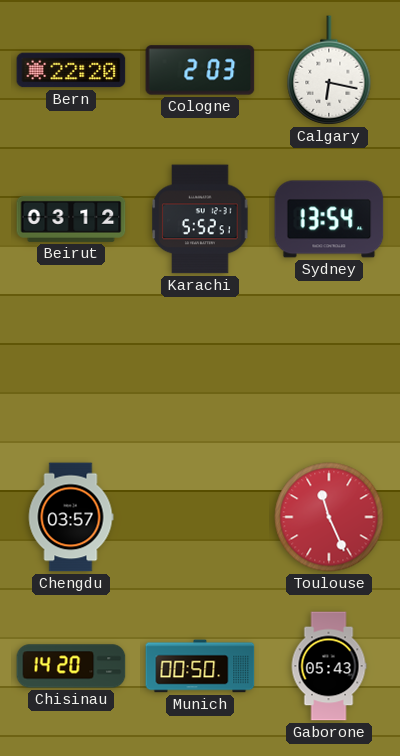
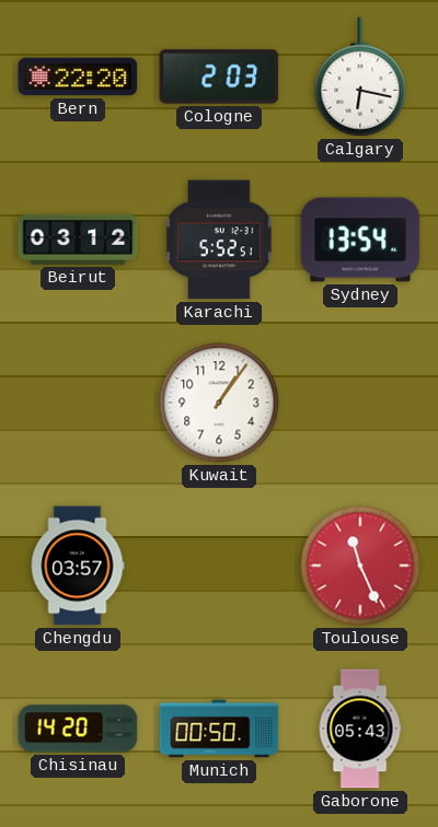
Kuwait: none -> 1:06 (219, 403)
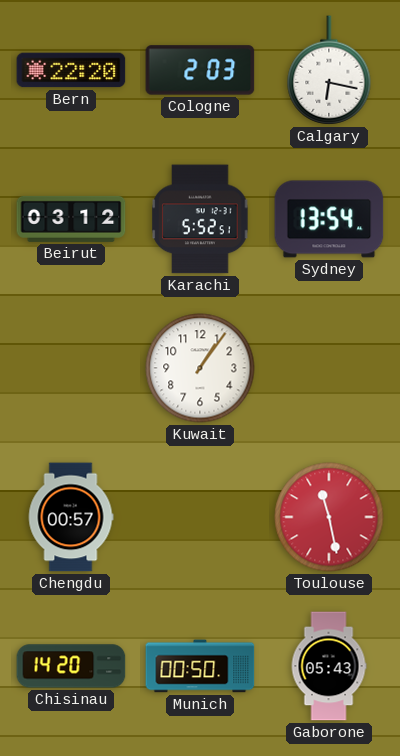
Chengdu: 03:57 -> 00:57 (71, 517)
Toulouse: 11:26 -> 11:28 (329, 517)
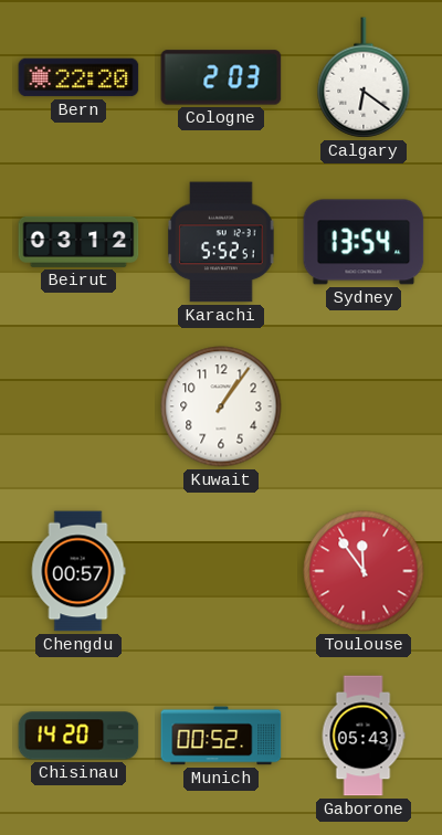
Calgary: 6:17 -> 6:21 (364, 77)
Toulouse: 11:28 -> 11:54 (364, 571)
Munich: 00:50 -> 00:52 (221, 736)
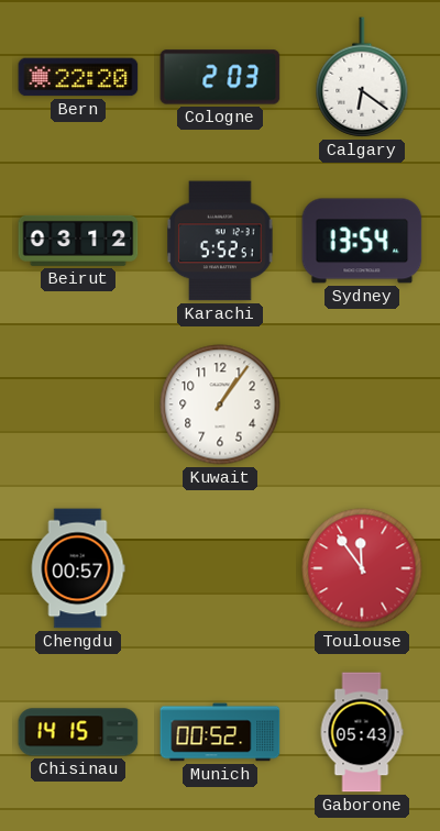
Chisinau: 14:20 -> 14:15 (78, 732)
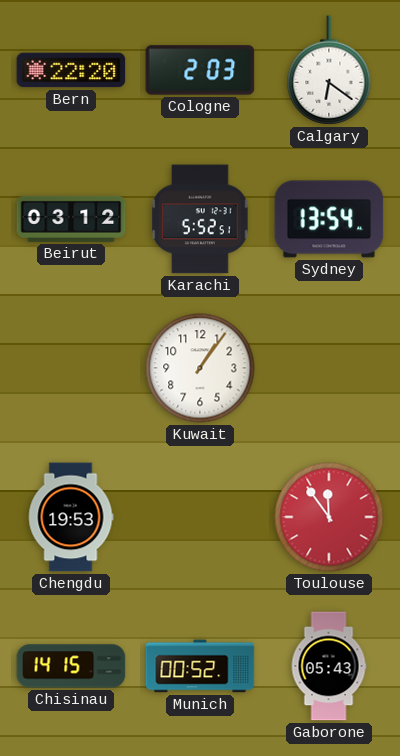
Chengdu: 00:57 -> 19:53 (71, 517)
